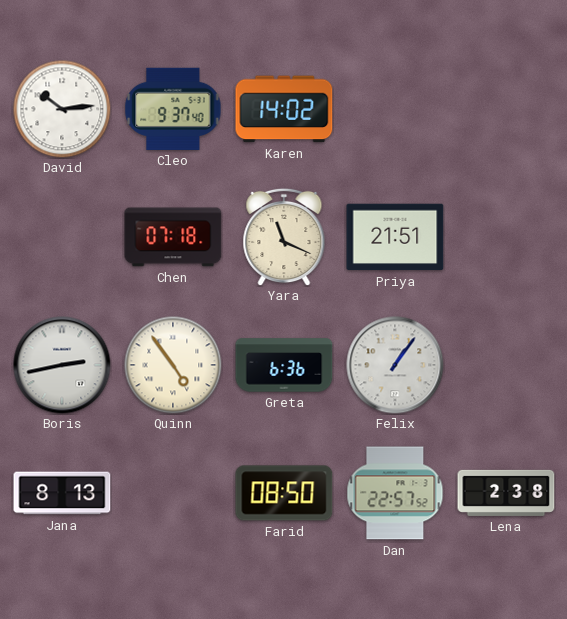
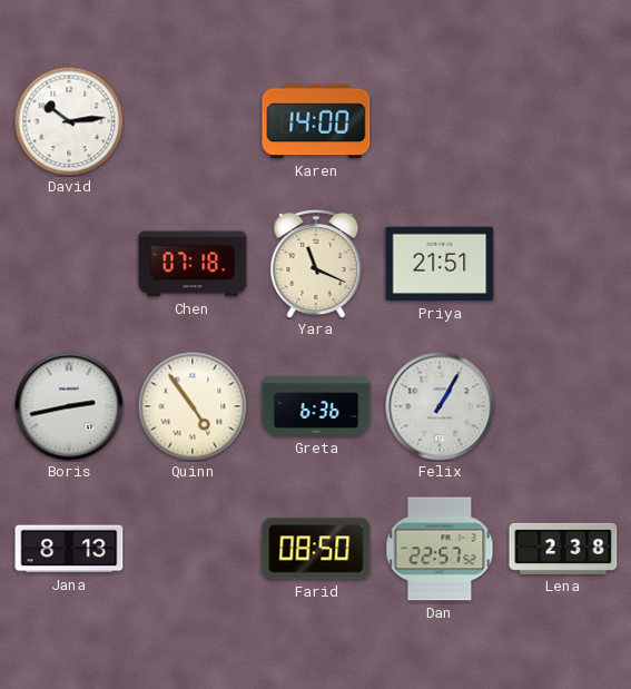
Cleo: 9:37 -> none (173, 109)
Karen: 14:02 -> 14:00 (316, 121)
Felix: 1:06 -> 1:05 (440, 406)
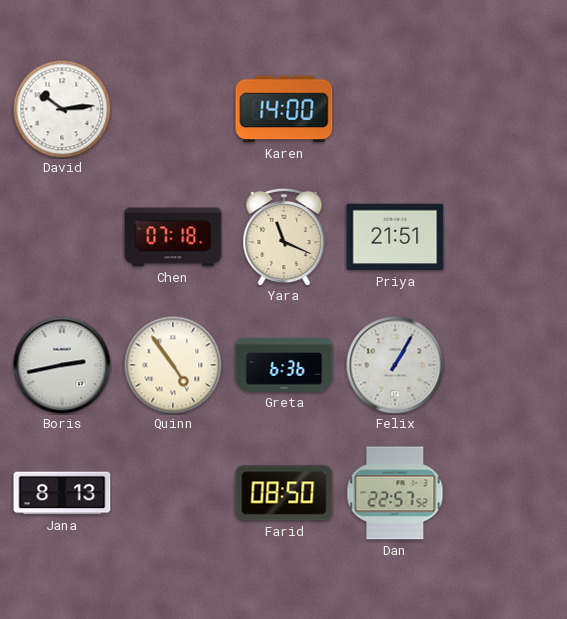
Lena: 2:38 -> none (563, 549)
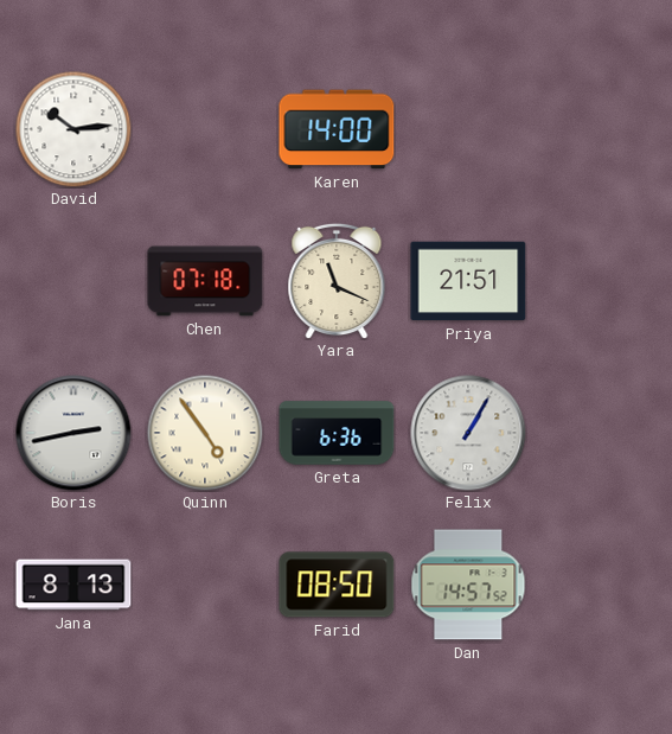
Dan: 22:57 -> 14:57 (468, 585)
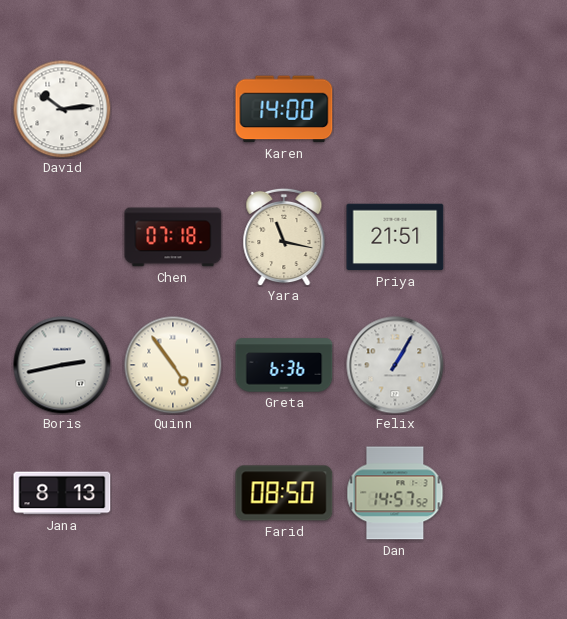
Yara: 11:19 -> 11:17 (284, 237)
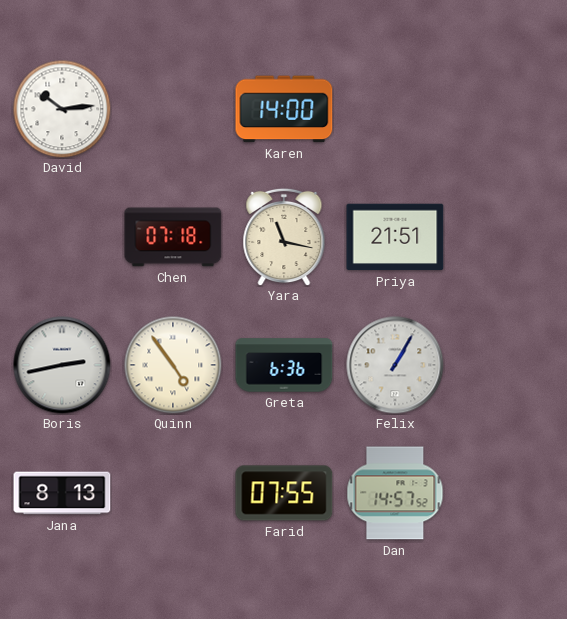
Farid: 08:50 -> 07:55 (284, 493)
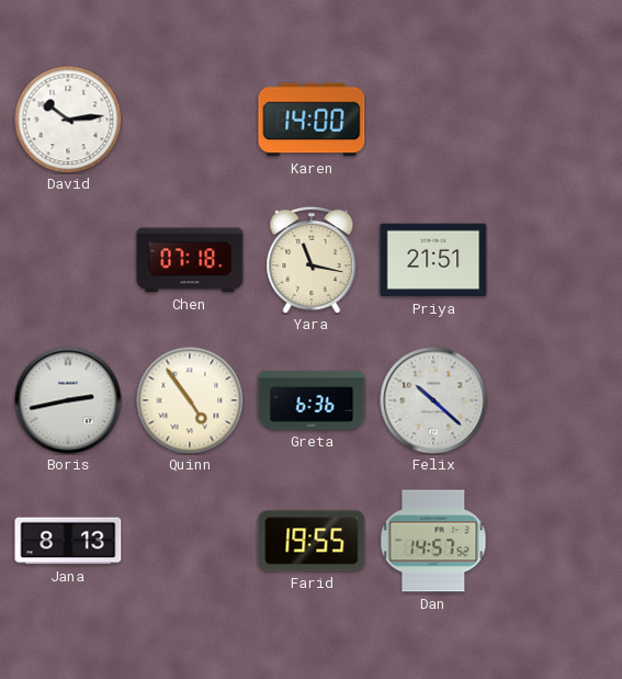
Felix: 1:05 -> 10:22 (433, 400)
Farid: 07:55 -> 19:55 (312, 541)
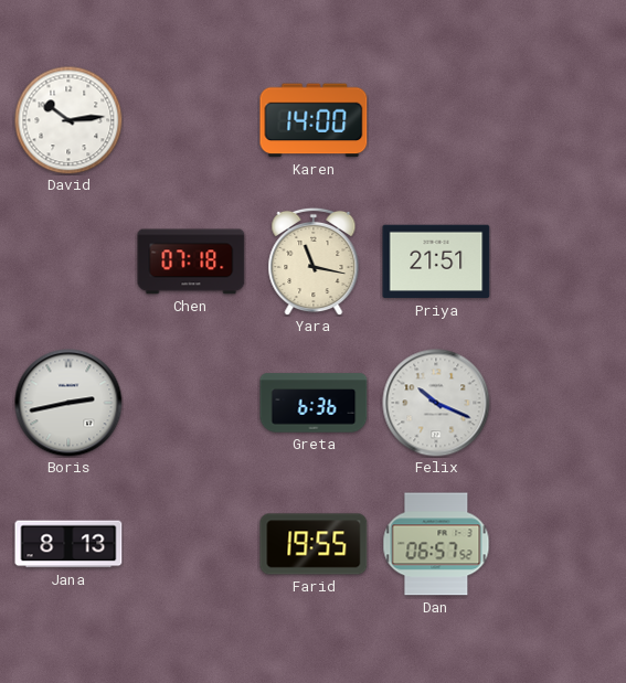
Quinn: 4:54 -> none (190, 400)
Felix: 10:22 -> 10:19 (436, 403)
Dan: 14:57 -> 06:57 (436, 544)
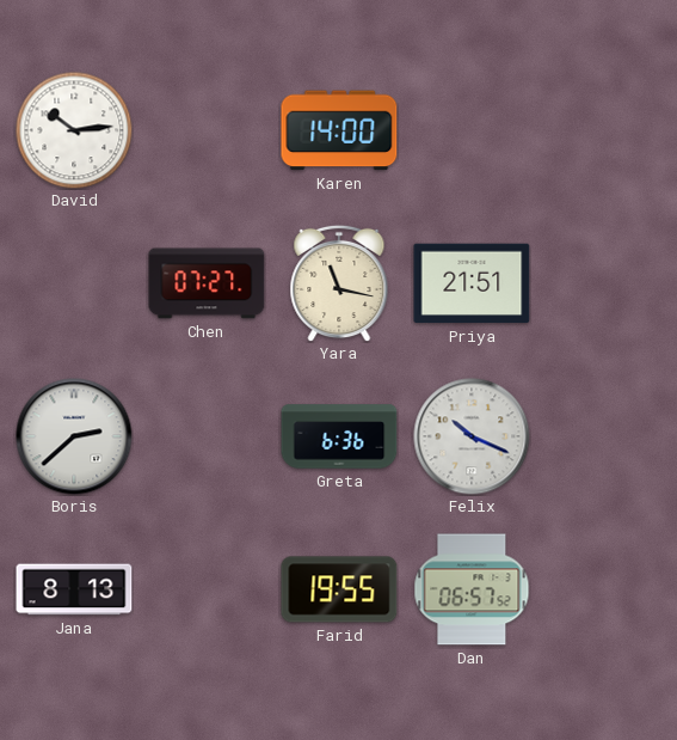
Chen: 07:18 -> 07:27 (207, 283)
Boris: 2:43 -> 2:38 (74, 436)
